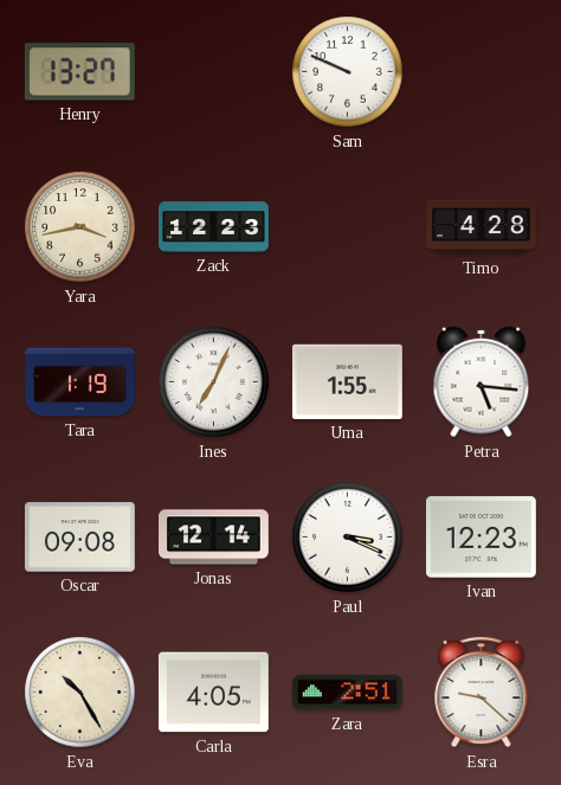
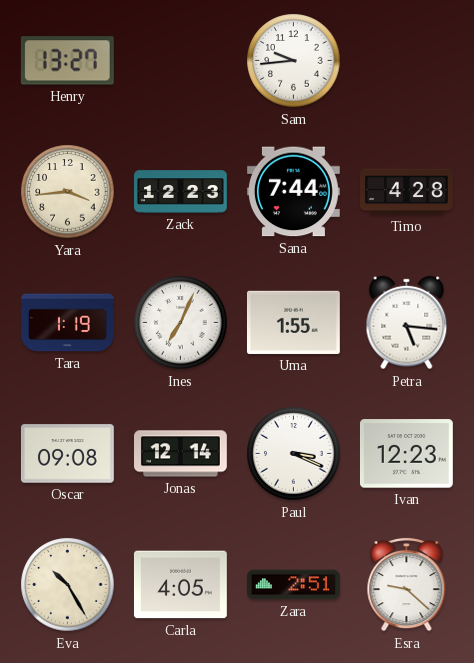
Sam: 9:49 -> 9:44 (294, 61)
Yara: 3:43 -> 3:44 (68, 192)
Sana: none -> 7:44 (293, 192)
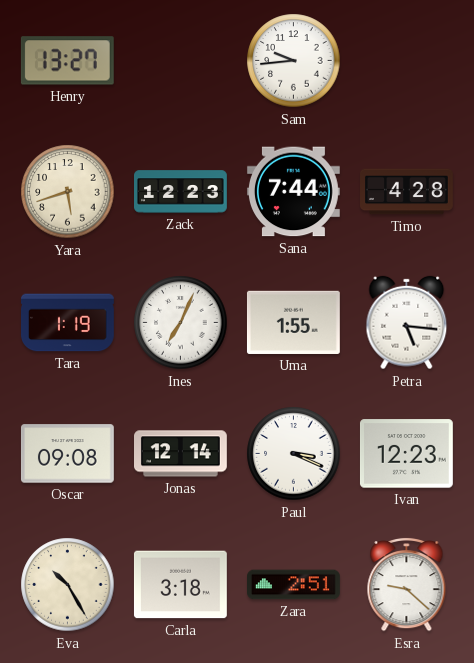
Yara: 3:44 -> 5:42 (68, 192)
Carla: 4:05 -> 3:18 (180, 585)
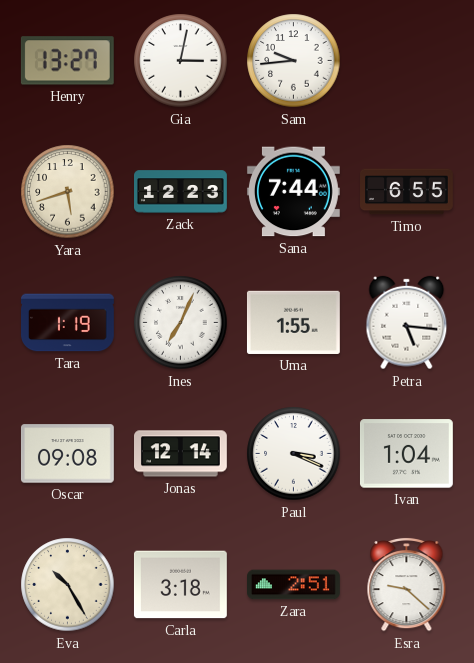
Gia: none -> 3:02 (181, 61)
Timo: 4:28 -> 6:55 (407, 192)
Ivan: 12:23 -> 1:04 (406, 454)
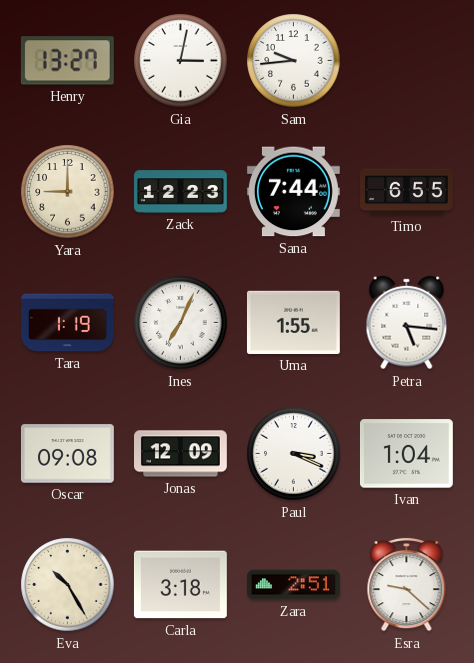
Yara: 5:42 -> 9:00 (68, 192)
Jonas: 12:14 -> 12:09 (181, 454)
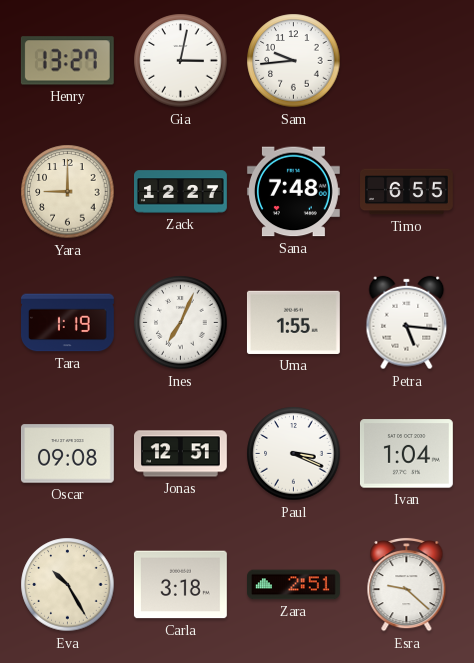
Zack: 12:23 -> 12:27 (181, 192)
Sana: 7:44 -> 7:48 (293, 192)
Jonas: 12:09 -> 12:51 (181, 454)
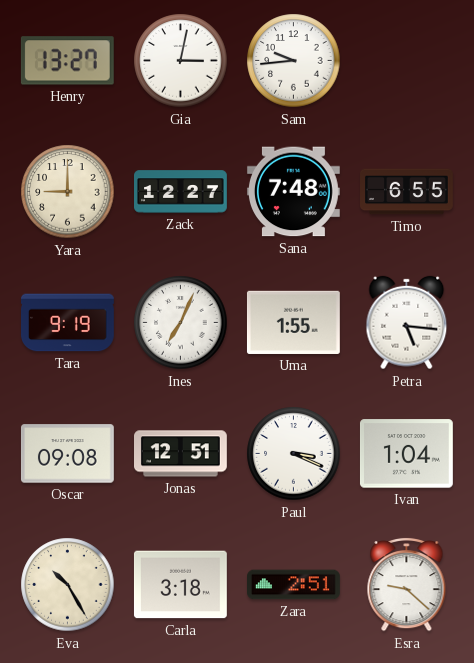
Tara: 1:19 -> 9:19 (68, 323)
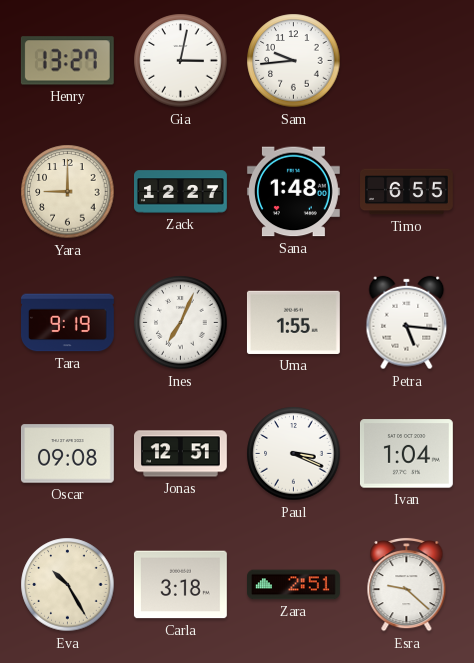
Sana: 7:48 -> 1:48 (293, 192)
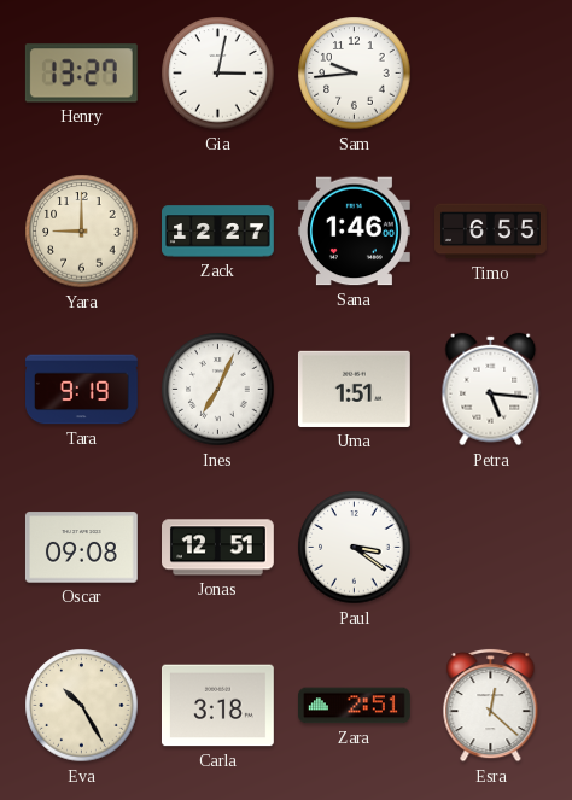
Sana: 1:48 -> 1:46 (354, 232)
Uma: 1:55 -> 1:51 (354, 389)
Paul: 3:19 -> 3:21 (355, 548)
Ivan: 1:04 -> none (406, 454)
Esra: 9:22 -> 12:22 (491, 705)
